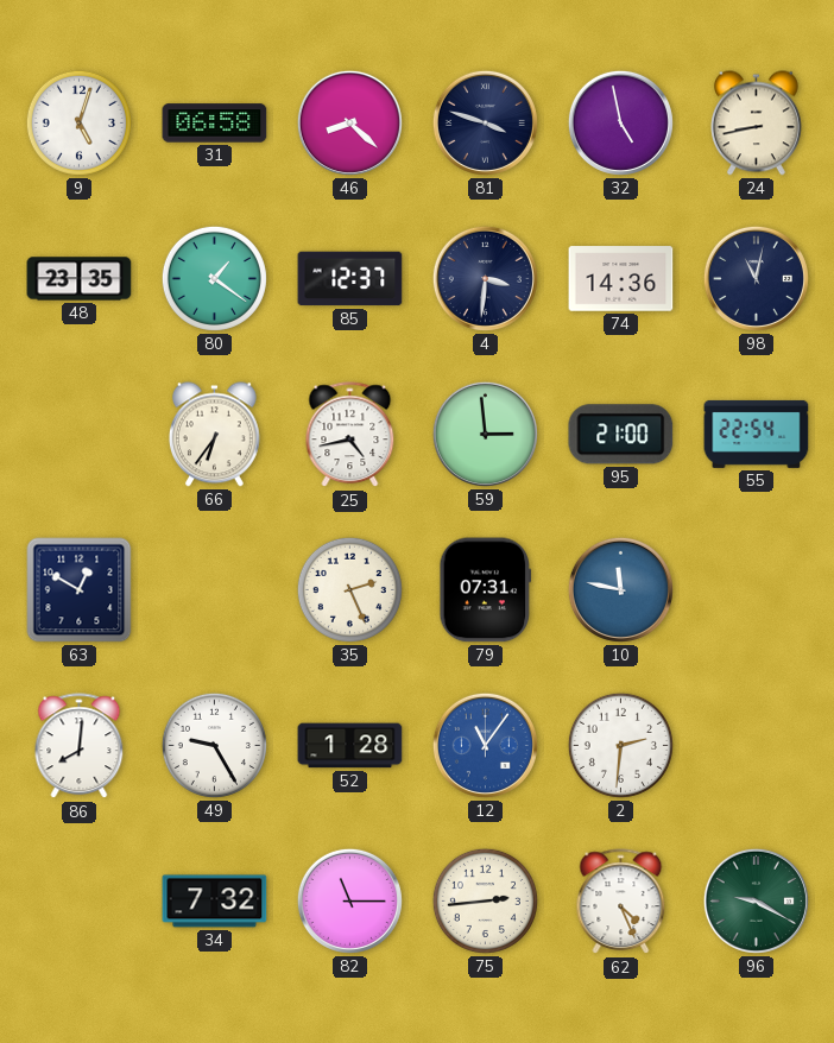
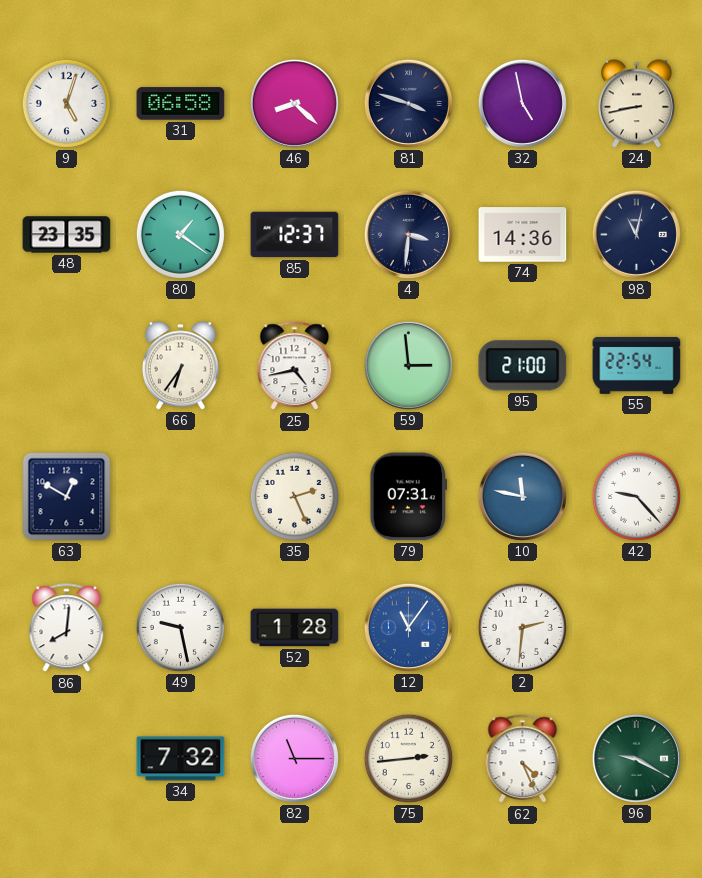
42: none -> 9:23 (636, 496)
49: 9:25 -> 9:28 (180, 627)
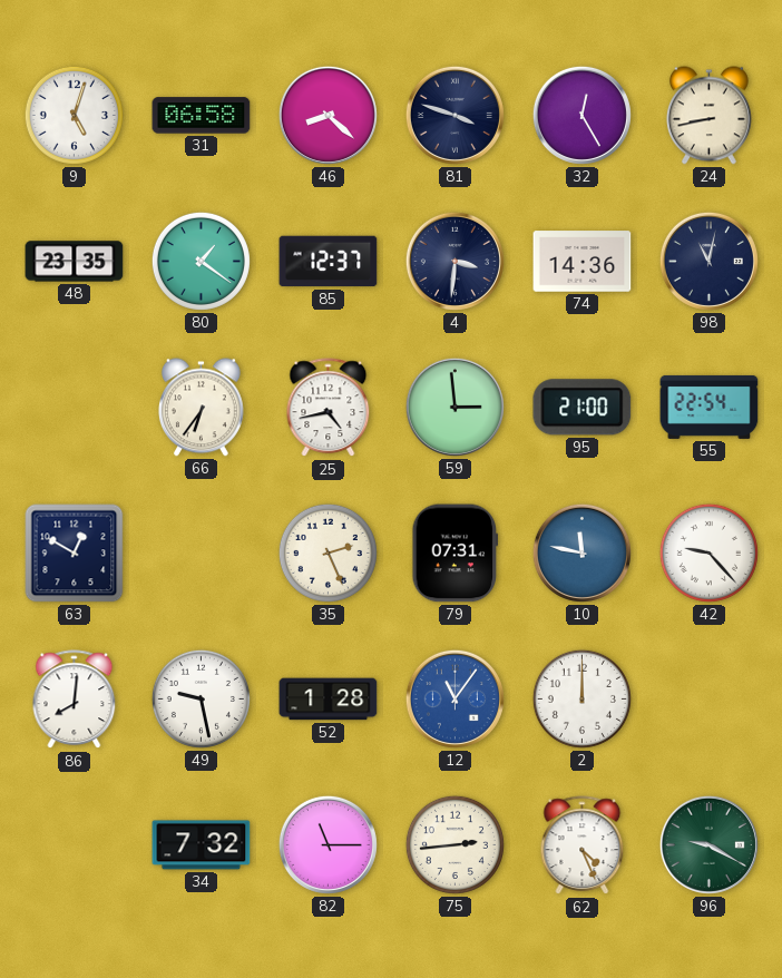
32: 4:58 -> 12:25 (581, 115)
2: 2:31 -> 12:00 (581, 698)
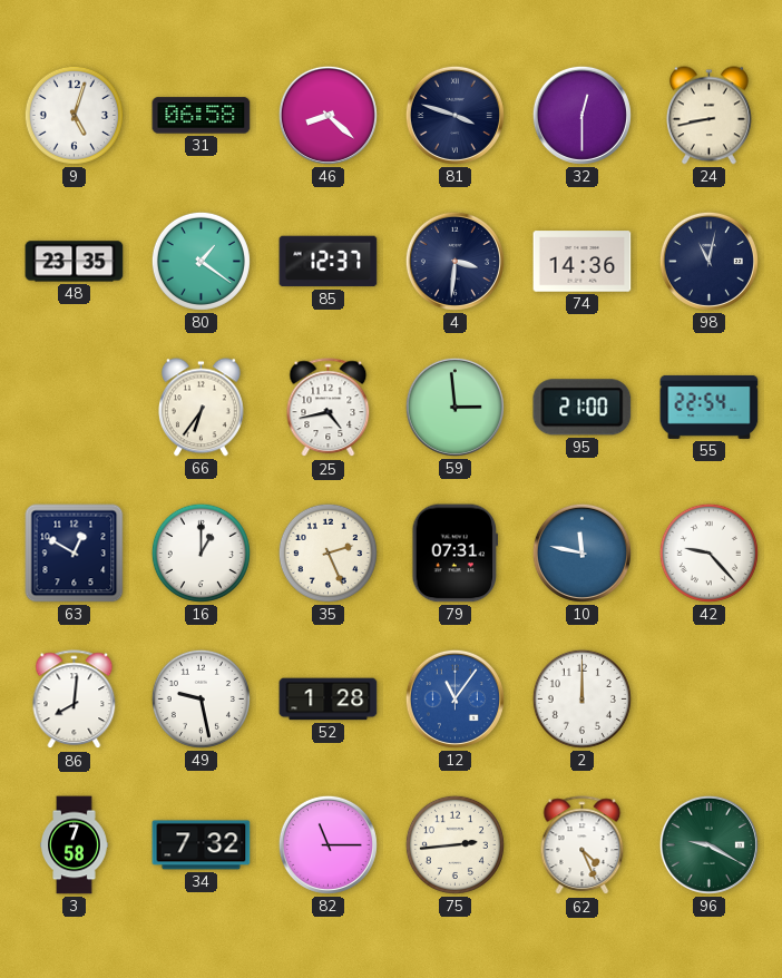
32: 12:25 -> 12:30 (581, 115)
16: none -> 1:00 (201, 552)
3: none -> 7:58 (75, 845)
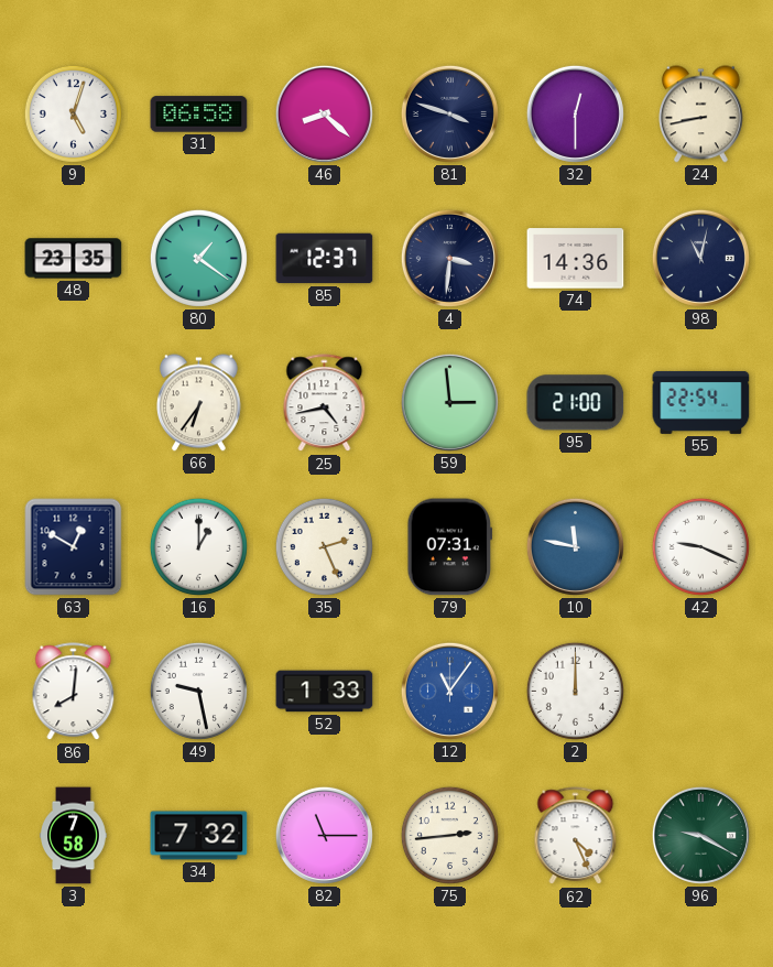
42: 9:23 -> 9:19 (700, 546)
52: 1:28 -> 1:33 (325, 692)
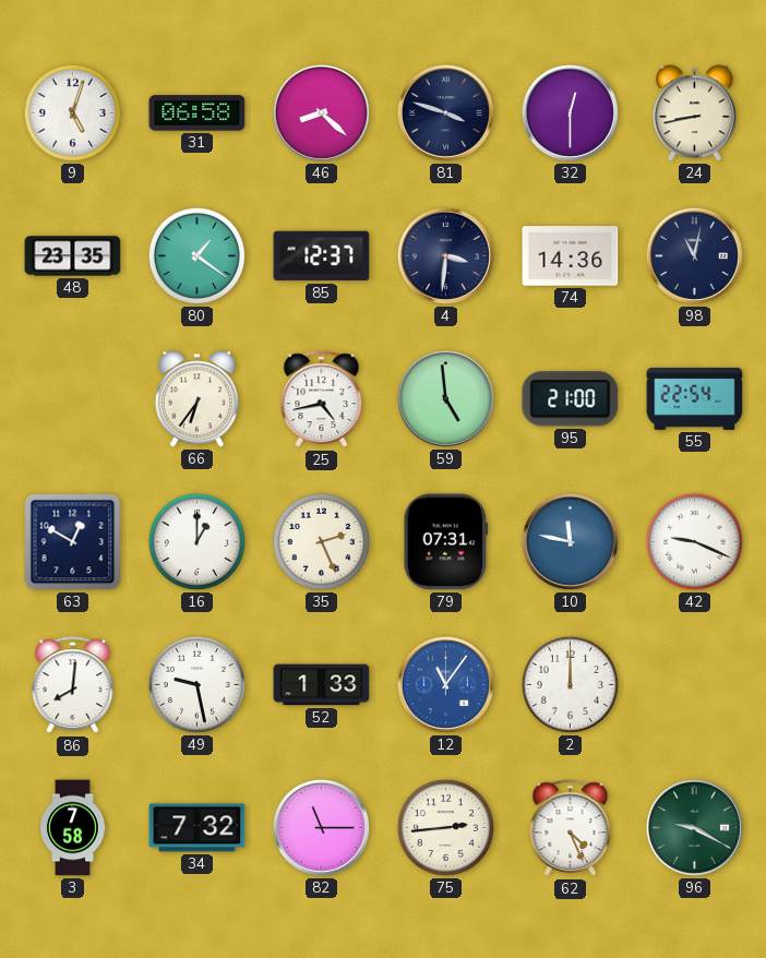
59: 2:59 -> 4:59 (445, 398)
